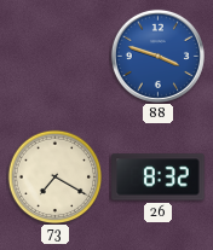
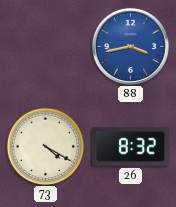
88: 3:48 -> 3:43 (130, 46)
73: 7:20 -> 4:20 (45, 146)
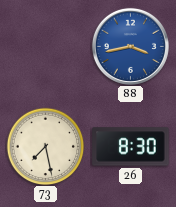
73: 4:20 -> 7:28 (45, 146)
26: 8:32 -> 8:30 (131, 147)
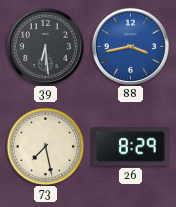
39: none -> 6:29 (45, 46)
26: 8:30 -> 8:29 (131, 147)
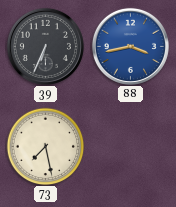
39: 6:29 -> 6:34 (45, 46)
26: 8:29 -> none (131, 147)
